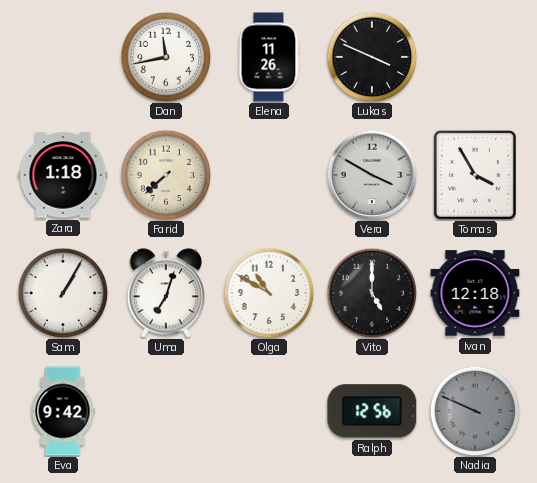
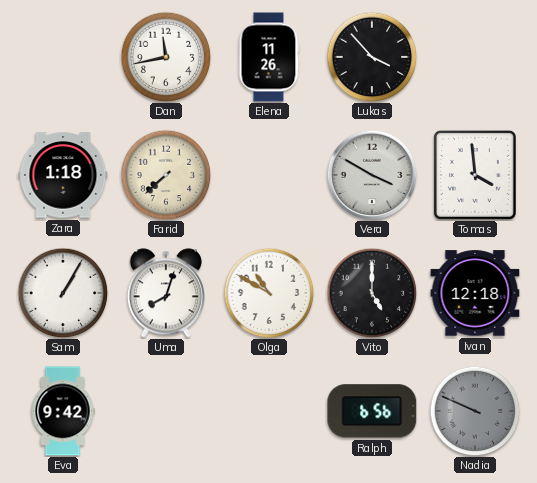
Lukas: 3:49 -> 3:53 (372, 57)
Tomas: 3:55 -> 3:59 (475, 175)
Uma: 7:03 -> 8:03 (165, 293)
Ralph: 12:56 -> 6:56 (372, 411)
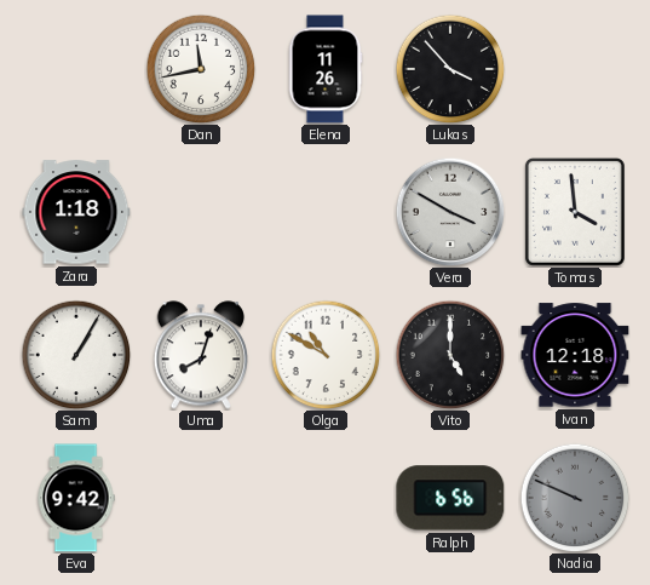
Farid: 7:38 -> none (166, 175)
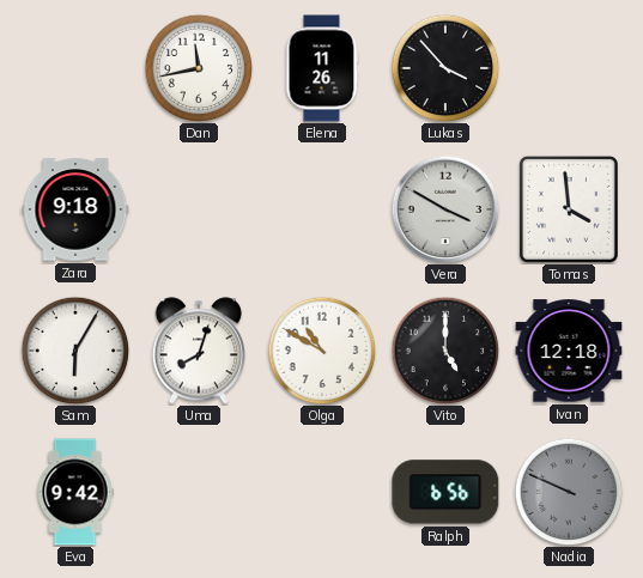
Zara: 1:18 -> 9:18 (75, 209)
Sam: 1:05 -> 6:05 (75, 351)
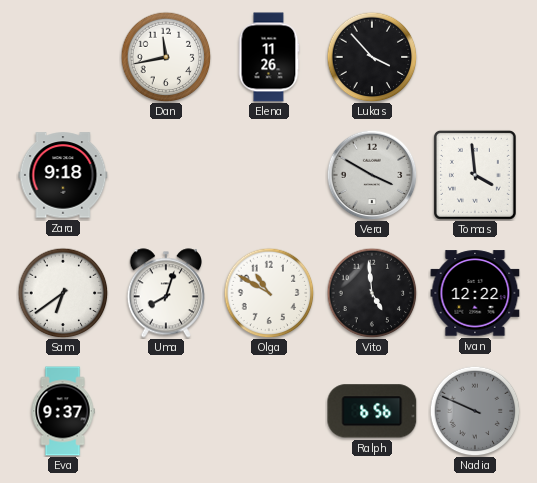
Sam: 6:05 -> 6:39 (63, 293)
Vito: 5:00 -> 4:59 (372, 293)
Ivan: 12:18 -> 12:22 (475, 293)
Eva: 9:42 -> 9:37 (63, 411)
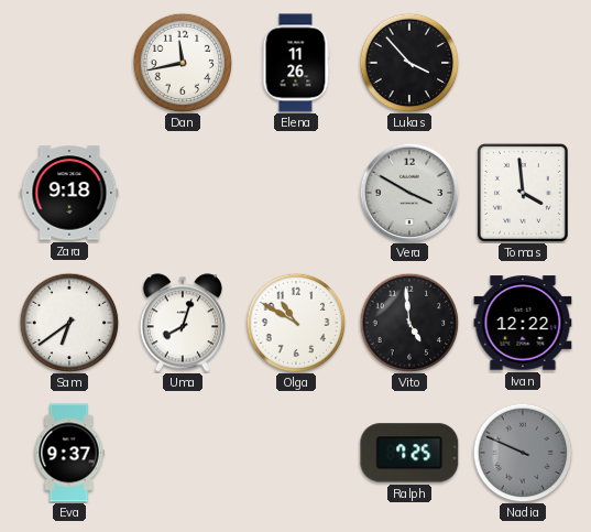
Ralph: 6:56 -> 7:25 (409, 453)
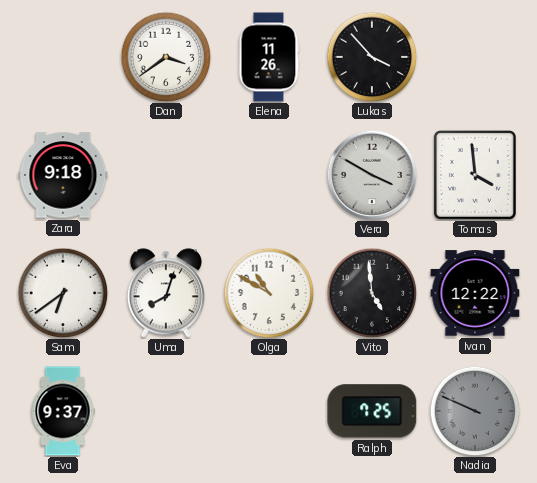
Dan: 11:43 -> 3:39 (166, 57)
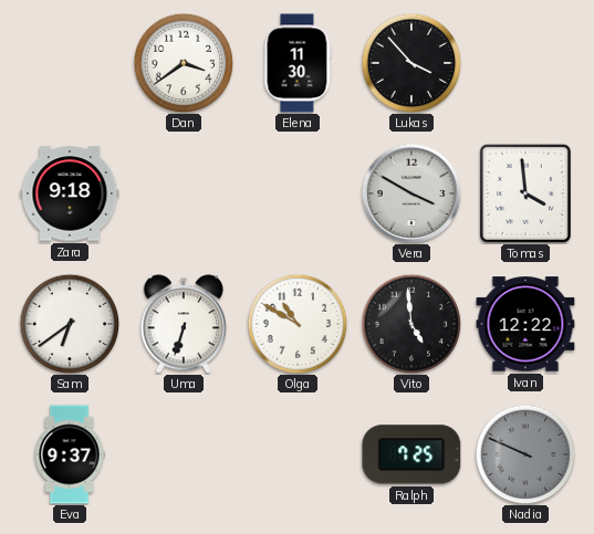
Elena: 11:26 -> 11:30 (298, 63)
Uma: 8:03 -> 6:33 (183, 324)
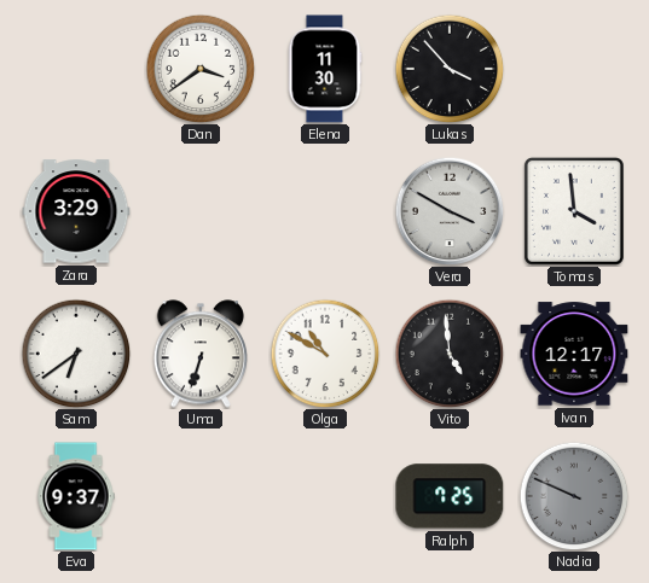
Zara: 9:18 -> 3:29 (76, 211)
Ivan: 12:22 -> 12:17 (574, 354)
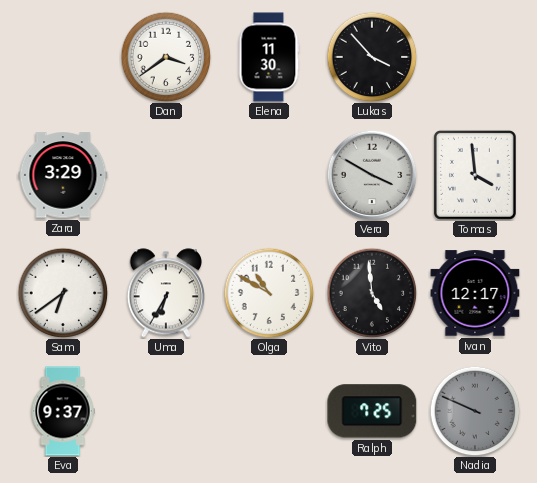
Uma: 6:33 -> 6:35 (165, 293)
